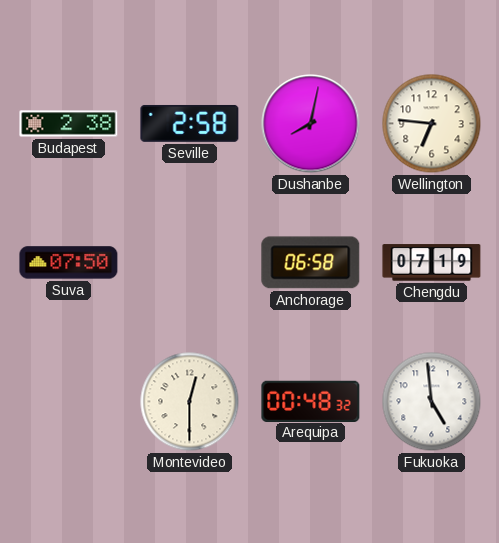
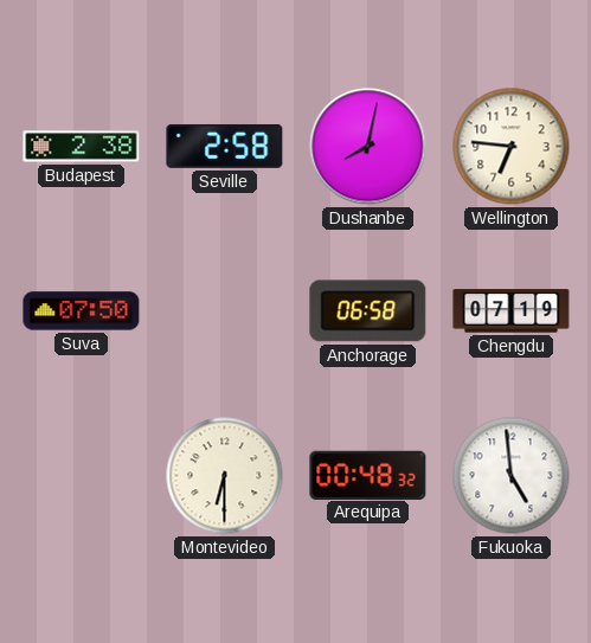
Montevideo: 12:30 -> 6:30 (225, 476)
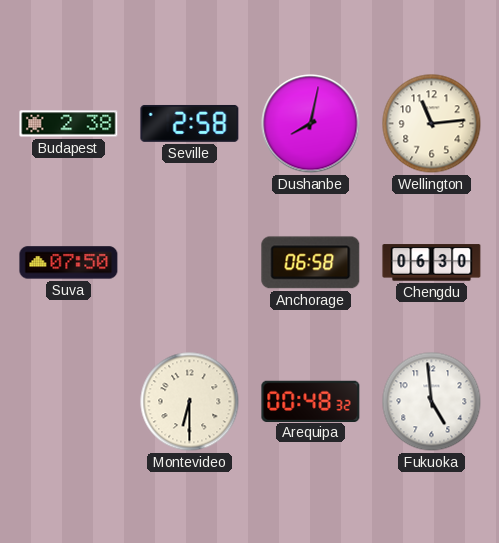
Wellington: 6:46 -> 11:14 (432, 124)
Chengdu: 07:19 -> 06:30 (432, 263)
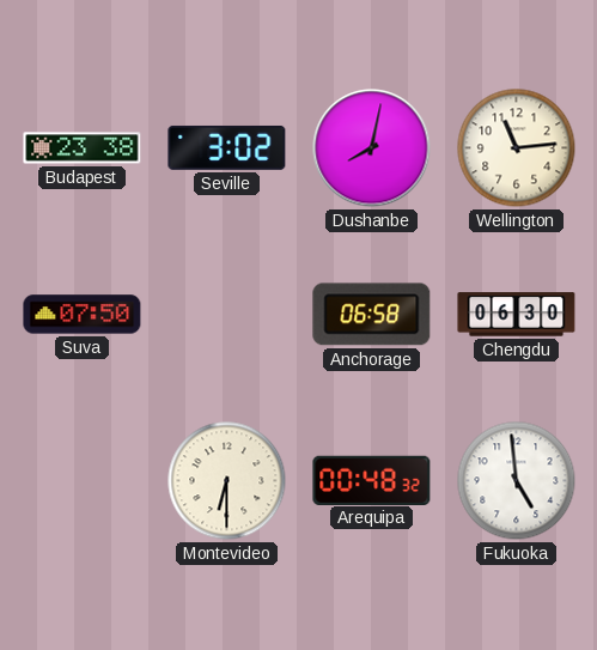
Budapest: 2:38 -> 23:38 (83, 148)
Seville: 2:58 -> 3:02 (227, 147)
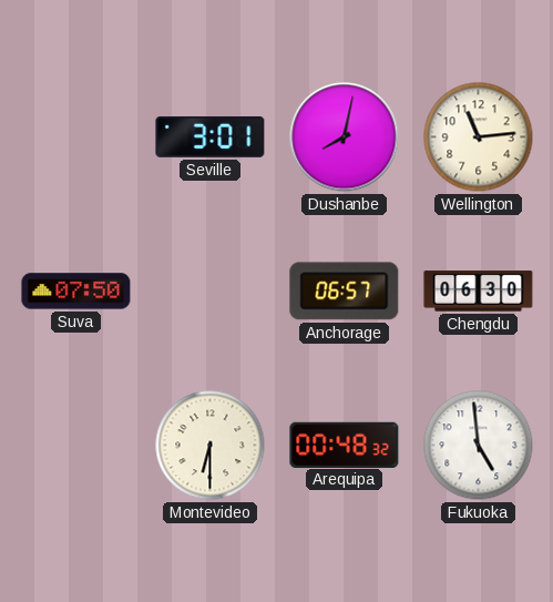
Budapest: 23:38 -> none (83, 148)
Seville: 3:02 -> 3:01 (211, 136)
Anchorage: 06:58 -> 06:57 (345, 292)
